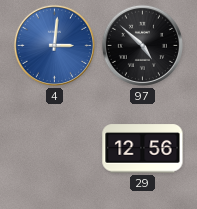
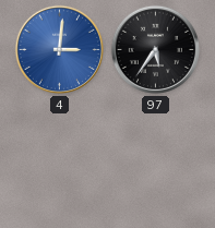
97: 4:52 -> 5:36 (155, 49)
29: 12:56 -> none (143, 149)
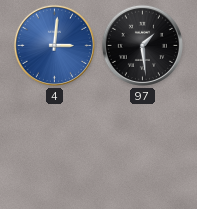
97: 5:36 -> 1:29 (142, 45)
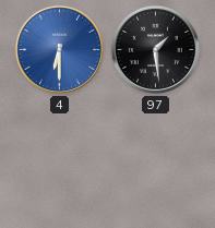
4: 3:01 -> 6:30 (59, 49)
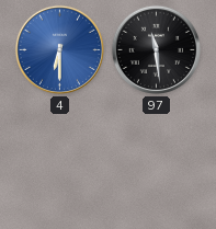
97: 1:29 -> 11:29 (156, 49)
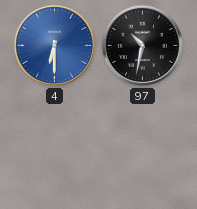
97: 11:29 -> 10:32 (142, 45)
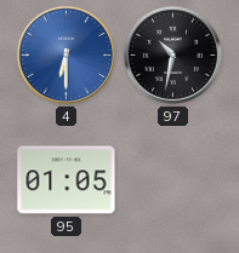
95: none -> 01:05 (67, 180)
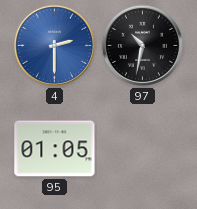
4: 6:30 -> 2:30 (54, 45)
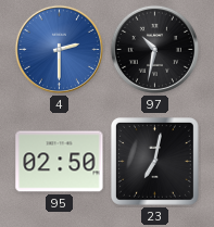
95: 01:05 -> 02:50 (60, 162)
23: none -> 7:02 (154, 161)
